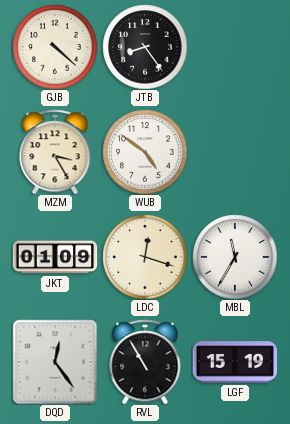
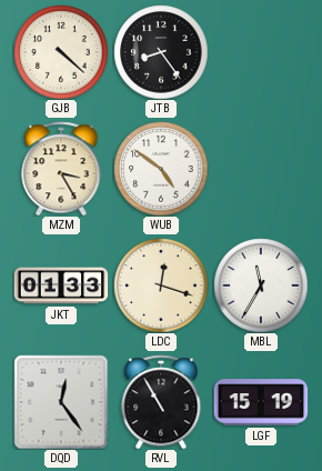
JKT: 01:09 -> 01:33 (61, 285)
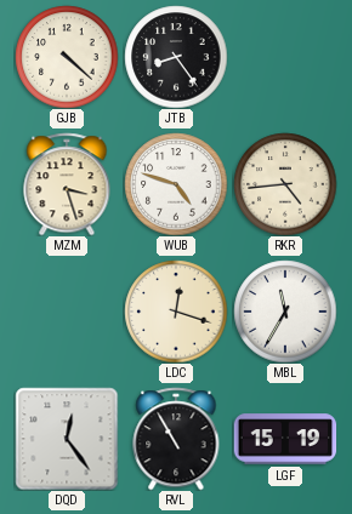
MZM: 3:25 -> 3:27 (67, 184)
WUB: 4:51 -> 4:48 (176, 184)
RKR: none -> 4:44 (285, 184)
JKT: 01:33 -> none (61, 285)
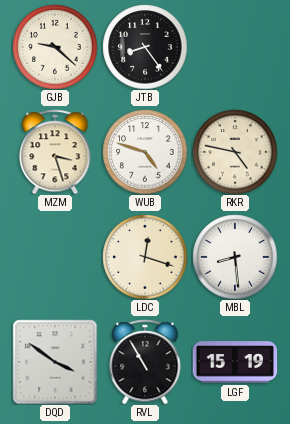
GJB: 4:22 -> 9:22 (55, 47)
RKR: 4:44 -> 4:47 (235, 152)
MBL: 11:35 -> 8:29 (235, 257)
DQD: 12:24 -> 3:51 (55, 362)
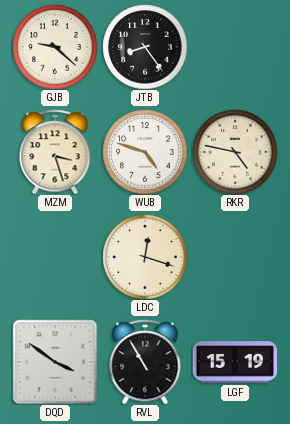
MBL: 8:29 -> none (235, 257)
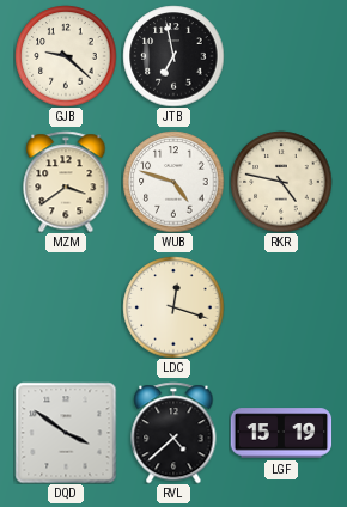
JTB: 8:24 -> 6:58 (173, 56)
MZM: 3:27 -> 3:39 (66, 182)
RVL: 10:55 -> 4:38 (173, 433)
